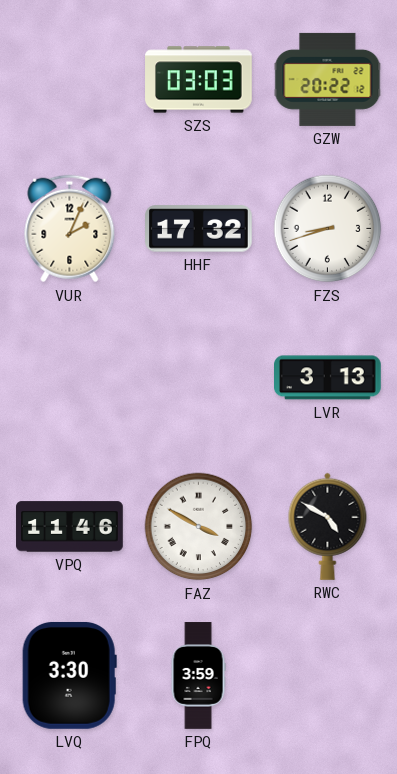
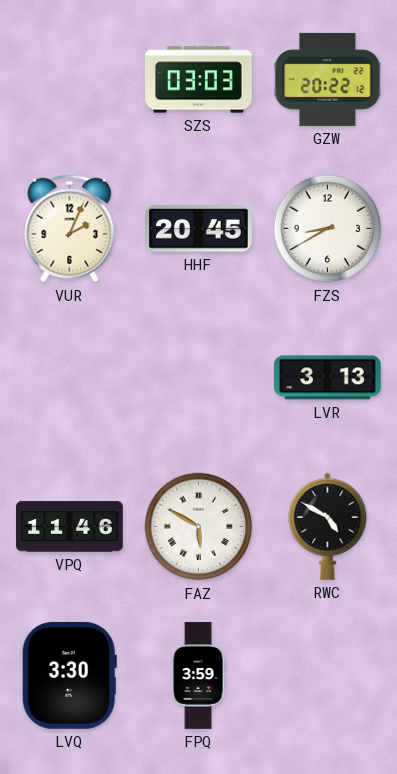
HHF: 17:32 -> 20:45 (199, 229)
FZS: 8:42 -> 8:40 (328, 229)
FAZ: 3:50 -> 5:50 (199, 527)
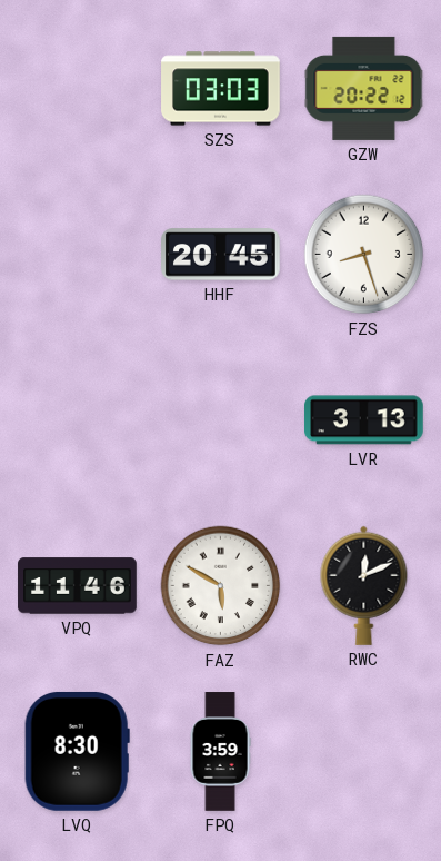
VUR: 2:04 -> none (70, 229)
FZS: 8:40 -> 8:27 (364, 255)
RWC: 4:50 -> 12:11 (364, 585)
LVQ: 3:30 -> 8:30 (77, 752)
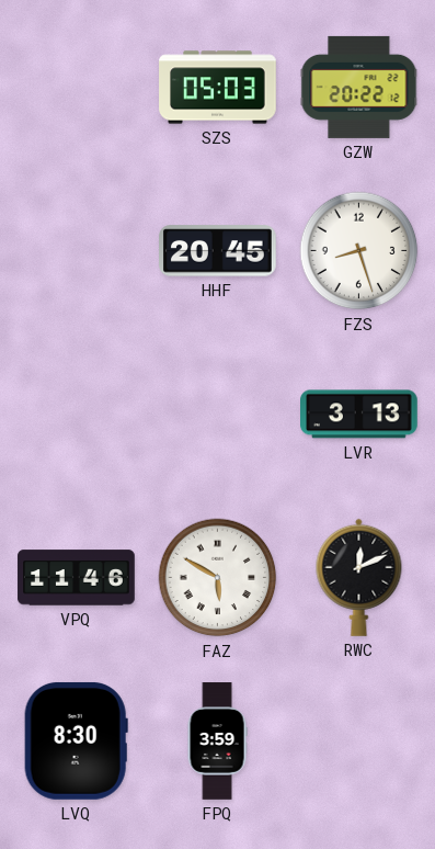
SZS: 03:03 -> 05:03 (218, 88)
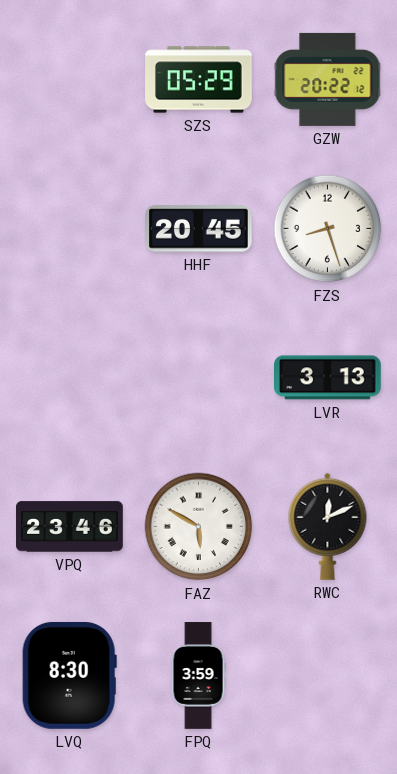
SZS: 05:03 -> 05:29 (199, 80)
VPQ: 11:46 -> 23:46 (70, 527)
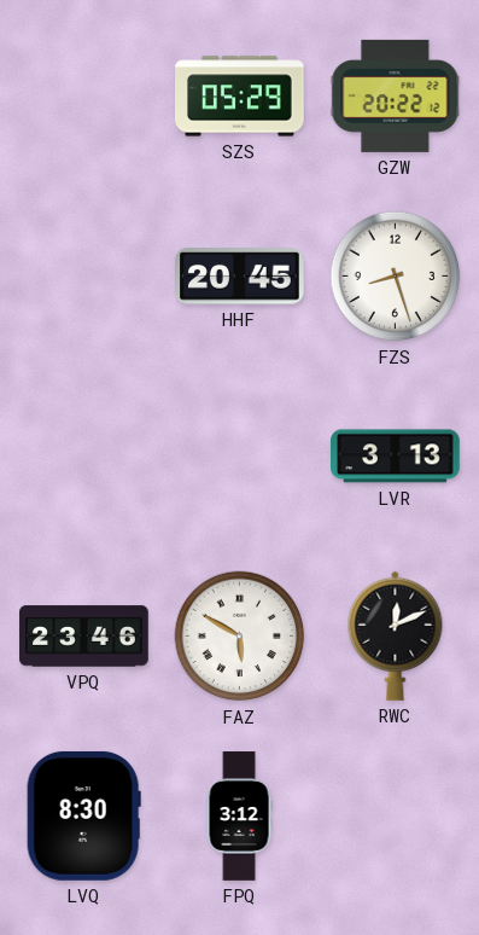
FPQ: 3:59 -> 3:12 (239, 817)
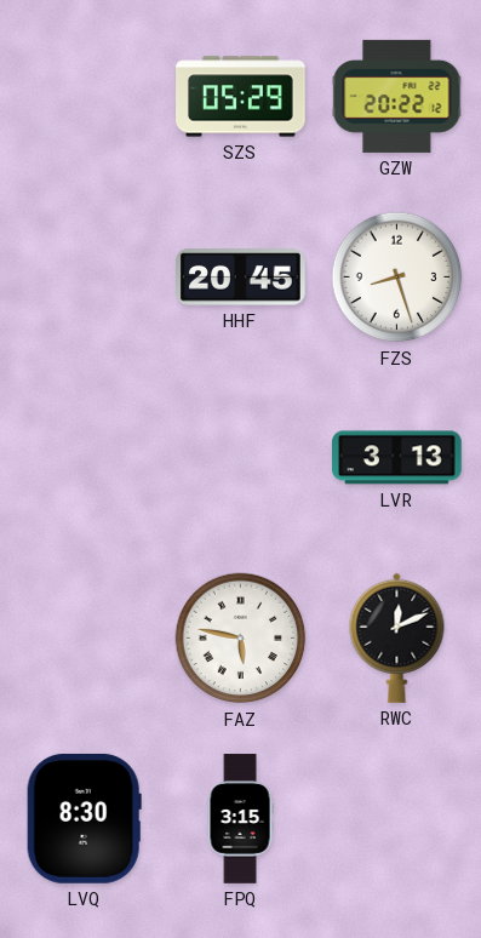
VPQ: 23:46 -> none (84, 637)
FAZ: 5:50 -> 5:47 (241, 639)
FPQ: 3:12 -> 3:15 (240, 819)
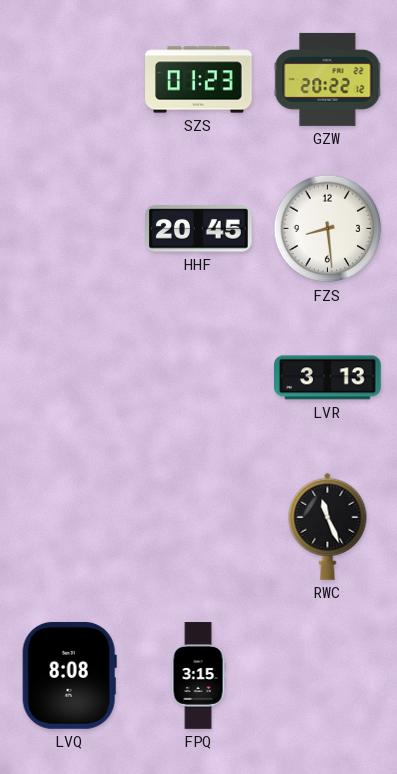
SZS: 05:29 -> 01:23 (199, 80)
FZS: 8:27 -> 8:29 (328, 229)
FAZ: 5:47 -> none (241, 639)
RWC: 12:11 -> 11:26 (328, 526)
LVQ: 8:30 -> 8:08 (69, 676)
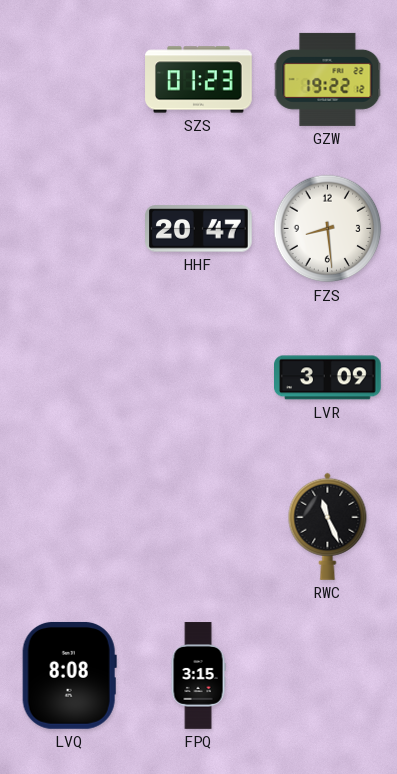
GZW: 20:22 -> 19:22 (328, 79)
HHF: 20:45 -> 20:47 (199, 229)
LVR: 3:13 -> 3:09 (328, 378)
